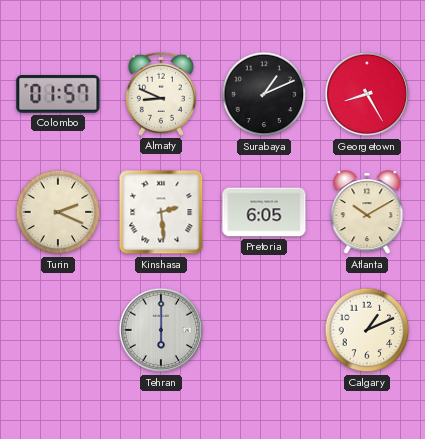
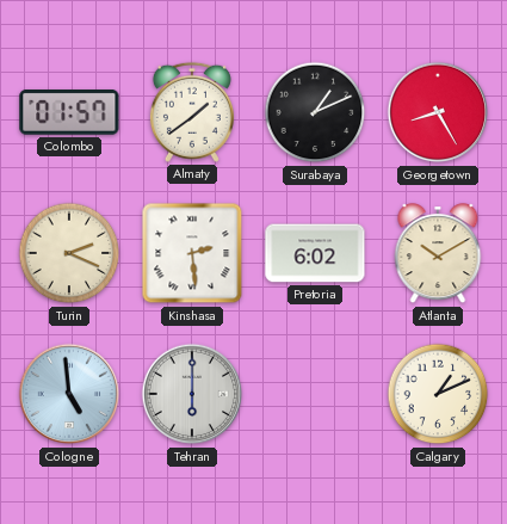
Almaty: 8:49 -> 1:39 (192, 112)
Pretoria: 6:05 -> 6:02 (315, 253)
Cologne: none -> 4:59 (69, 394)
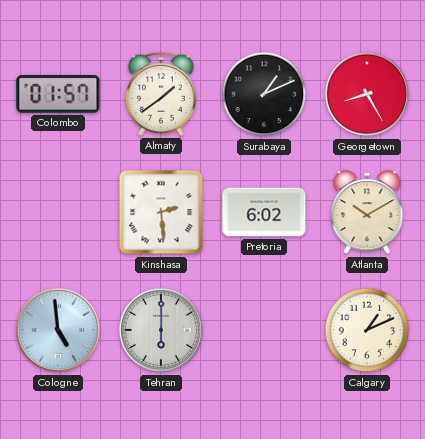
Turin: 2:19 -> none (69, 253)
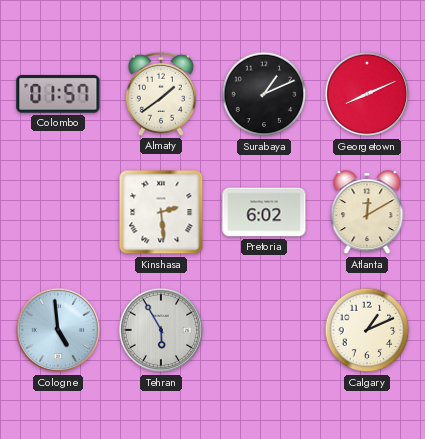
Georgetown: 8:25 -> 8:11 (367, 94)
Atlanta: 10:10 -> 12:10 (367, 213)
Tehran: 6:00 -> 5:55 (161, 330)
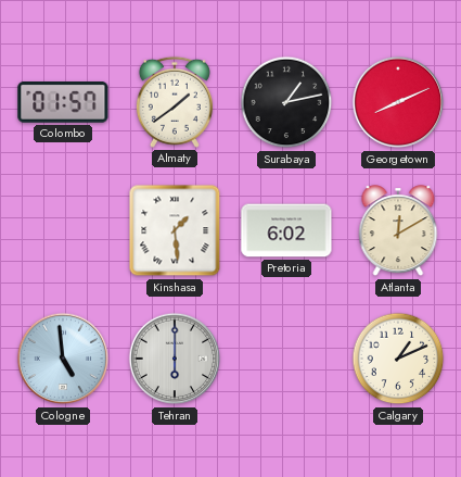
Surabaya: 1:11 -> 1:13 (286, 102)
Kinshasa: 2:29 -> 1:29 (175, 230)
Tehran: 5:55 -> 6:00 (175, 359)
